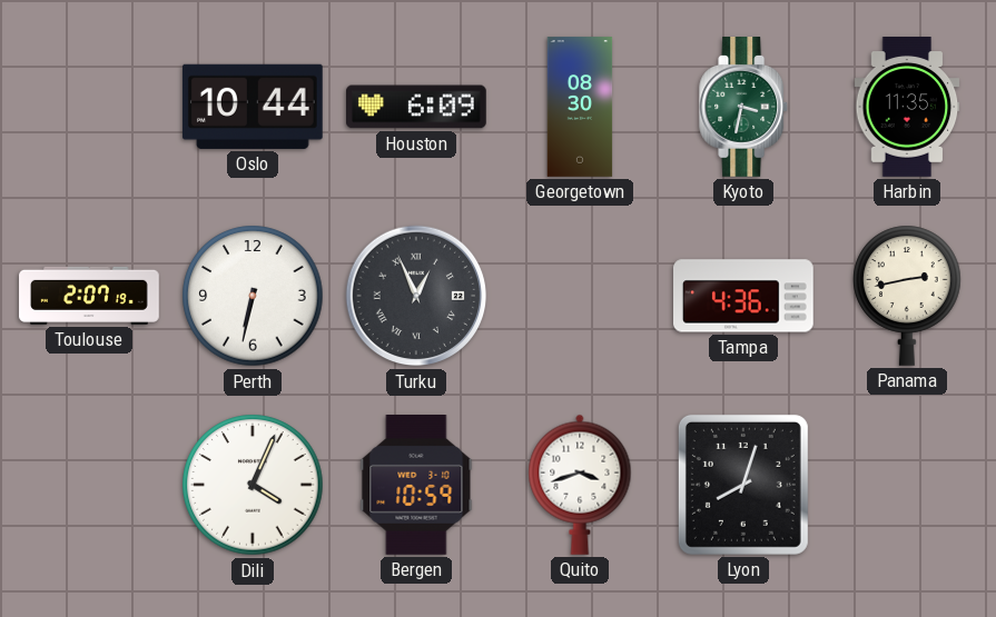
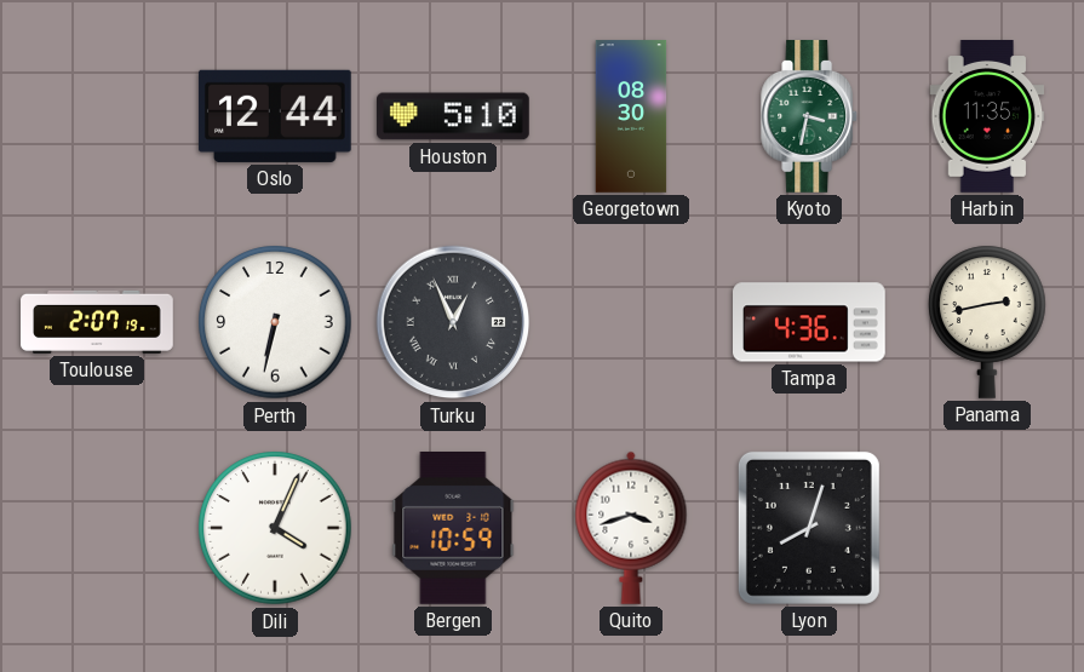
Oslo: 10:44 -> 12:44 (275, 116)
Houston: 6:09 -> 5:10 (454, 116)
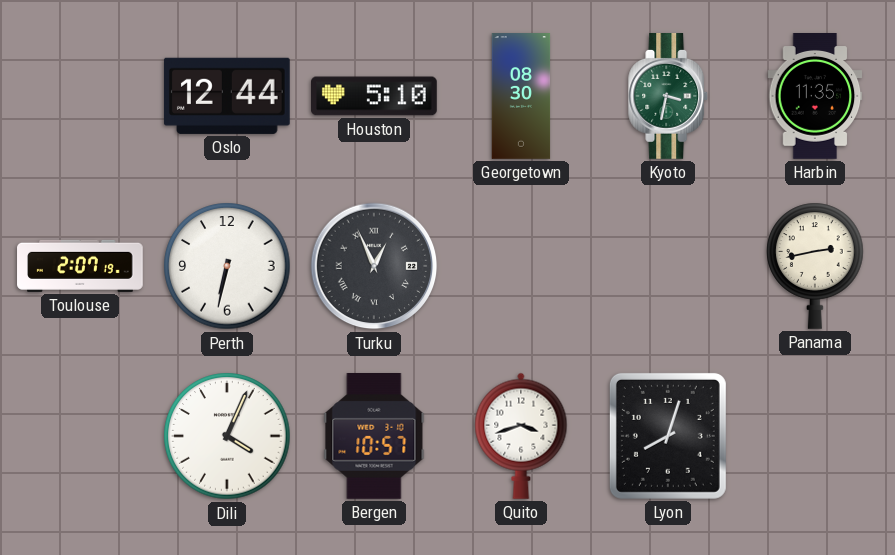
Tampa: 4:36 -> none (810, 322)
Bergen: 10:59 -> 10:57 (374, 437)
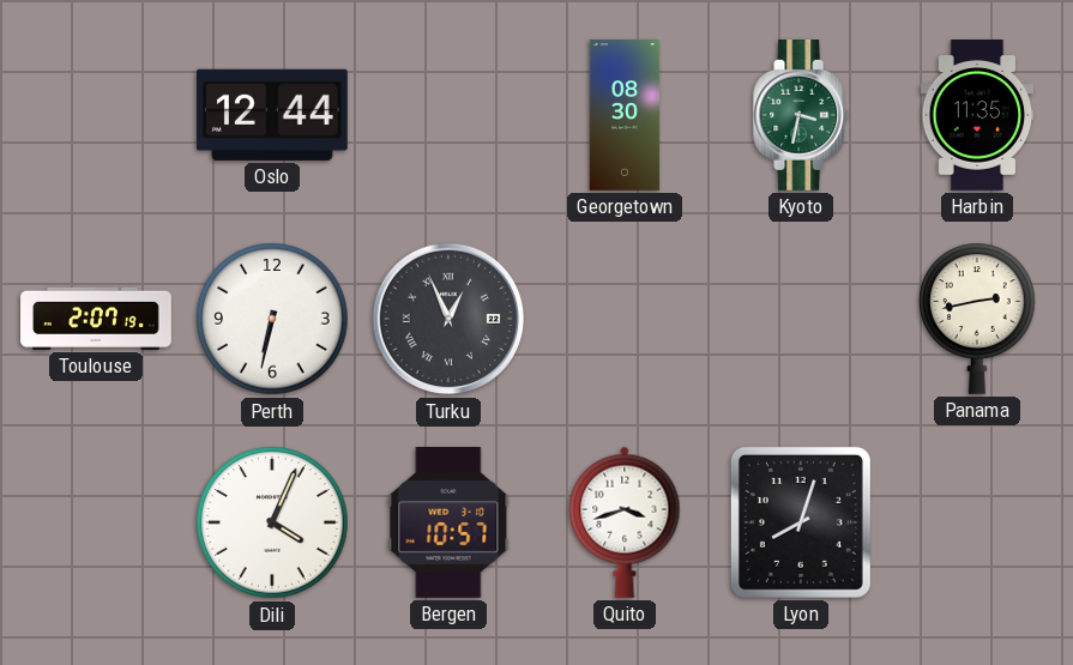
Houston: 5:10 -> none (375, 96)
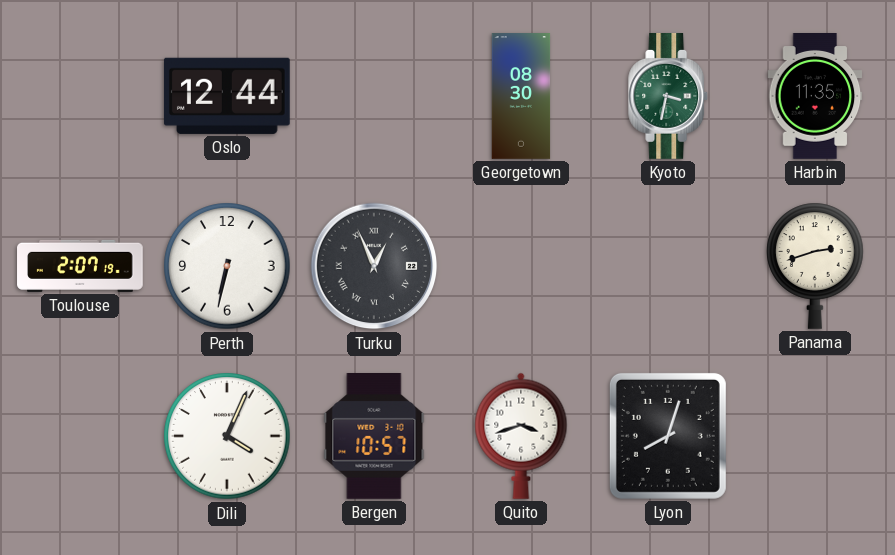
Panama: 2:43 -> 2:42 (815, 266)
